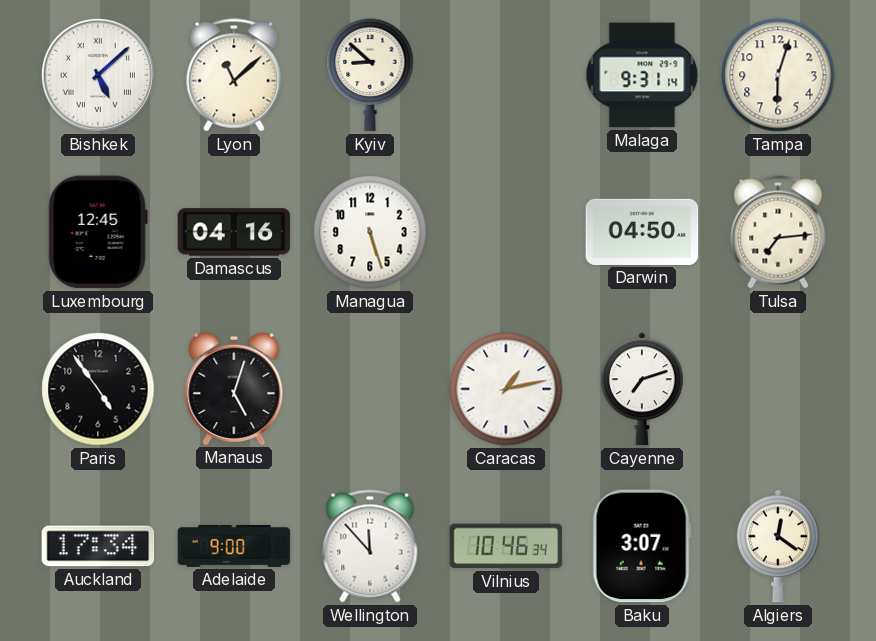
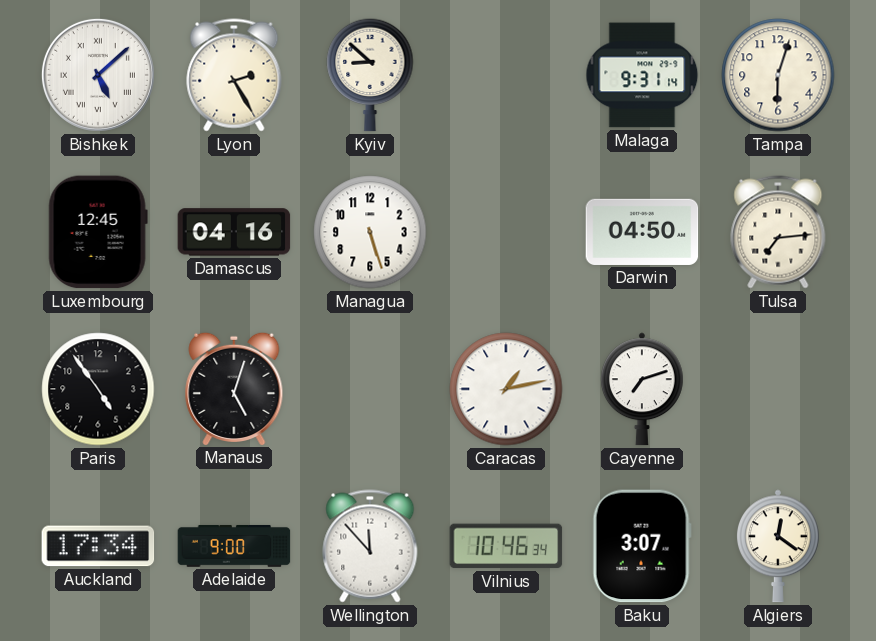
Lyon: 11:08 -> 2:25 (234, 75)
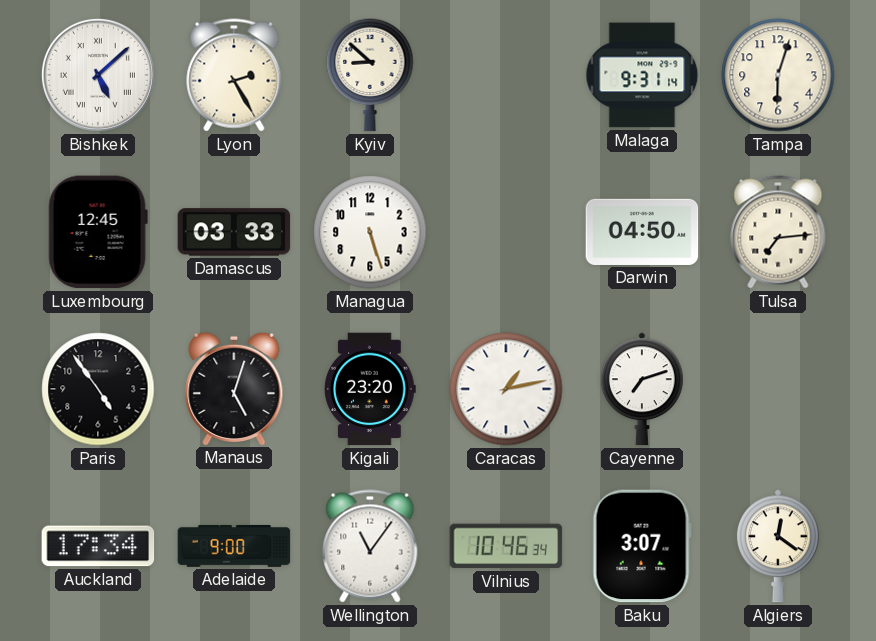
Damascus: 04:16 -> 03:33 (234, 232)
Kigali: none -> 23:20 (371, 389)
Wellington: 11:53 -> 11:06 (370, 546)
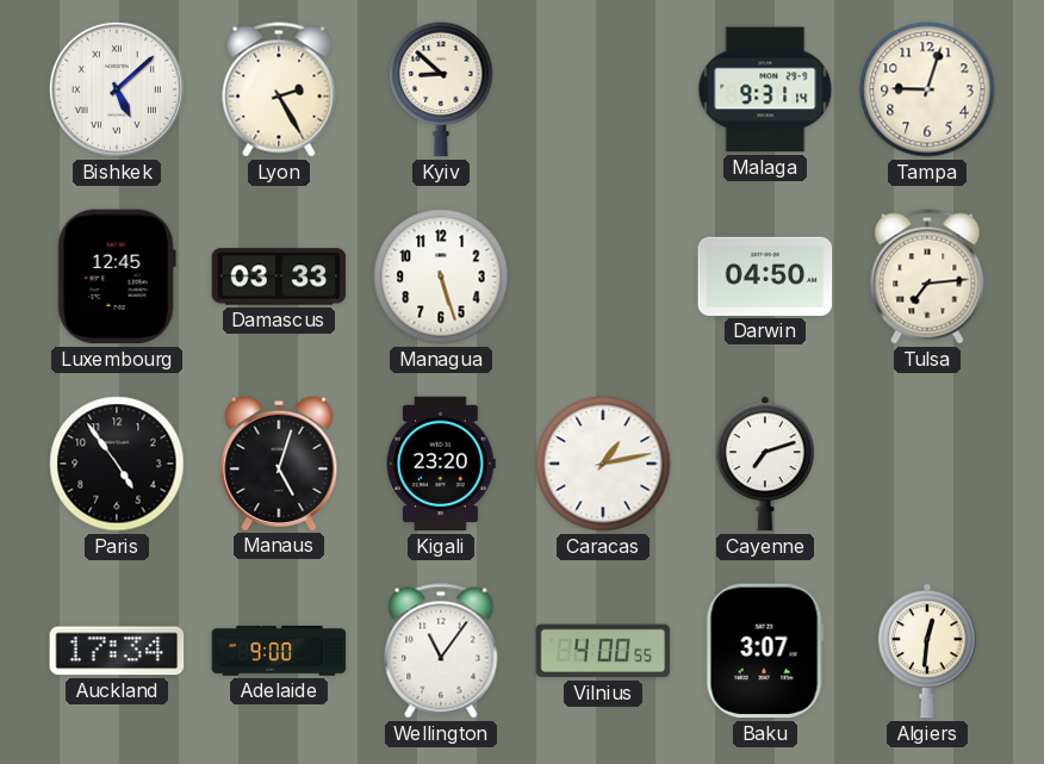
Tampa: 6:03 -> 9:03 (927, 89)
Vilnius: 10:46 -> 4:00 (603, 651)
Algiers: 12:21 -> 12:31 (927, 651)
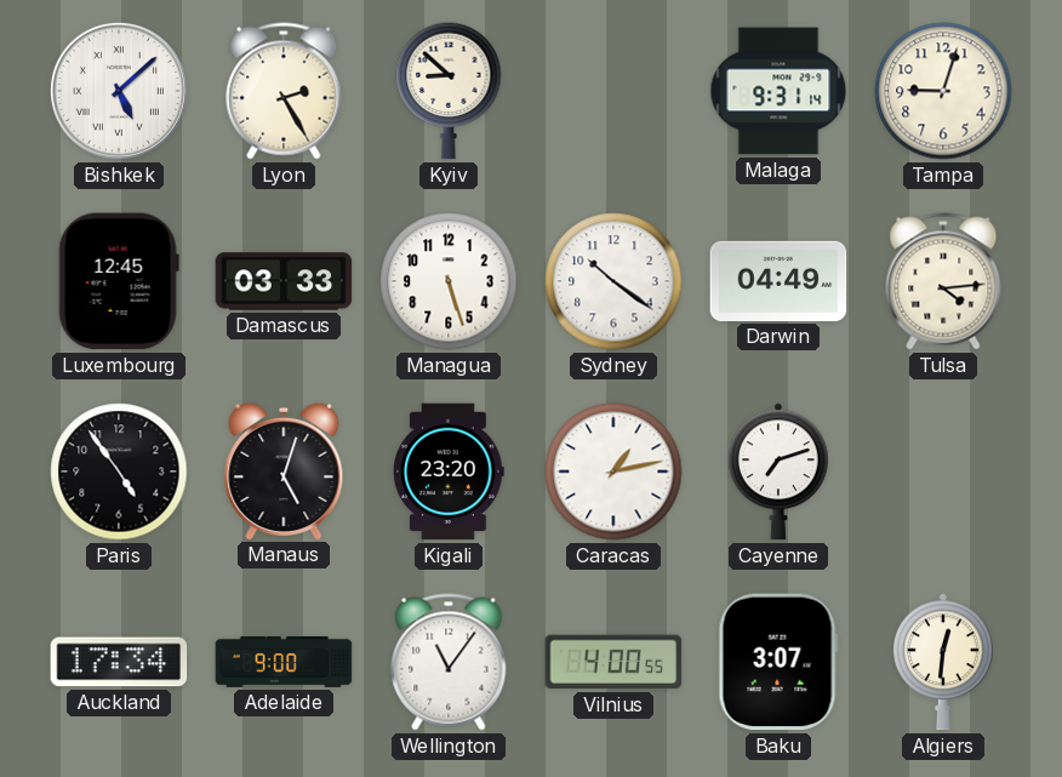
Sydney: none -> 10:21 (613, 281)
Darwin: 04:50 -> 04:49 (778, 281)
Tulsa: 7:14 -> 4:14 (943, 281)
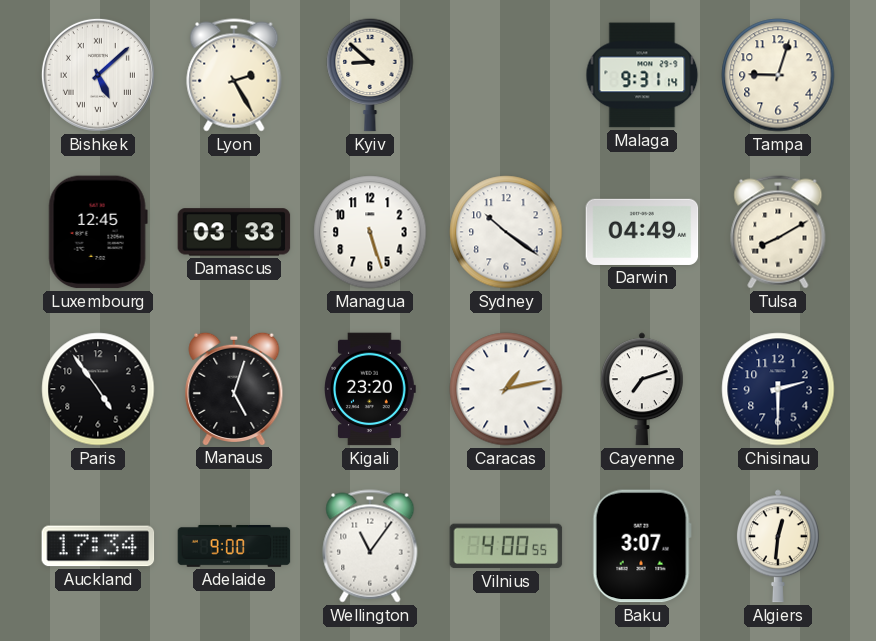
Tulsa: 4:14 -> 8:10 (778, 232)
Chisinau: none -> 2:30 (778, 389)
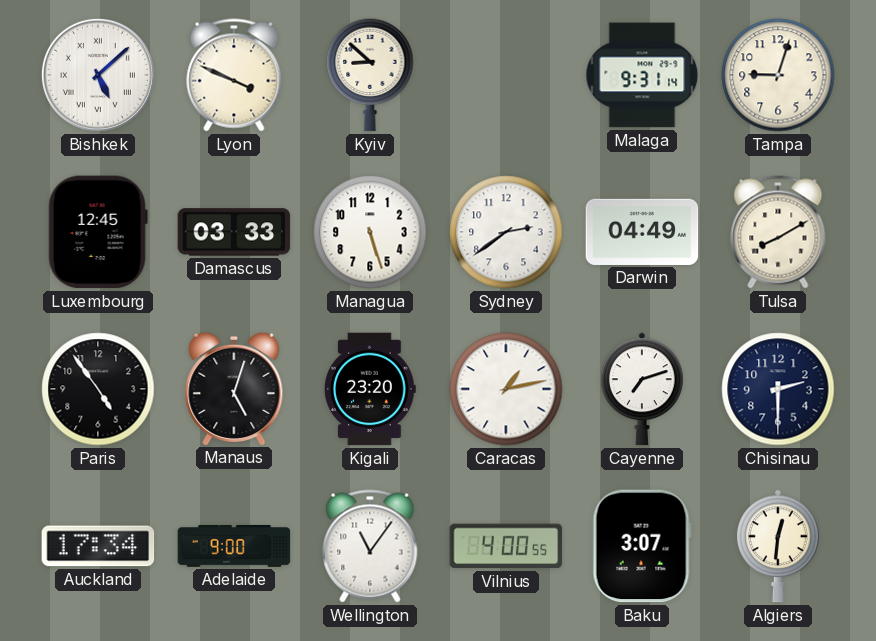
Lyon: 2:25 -> 3:49 (234, 75)
Sydney: 10:21 -> 2:39 (506, 232)
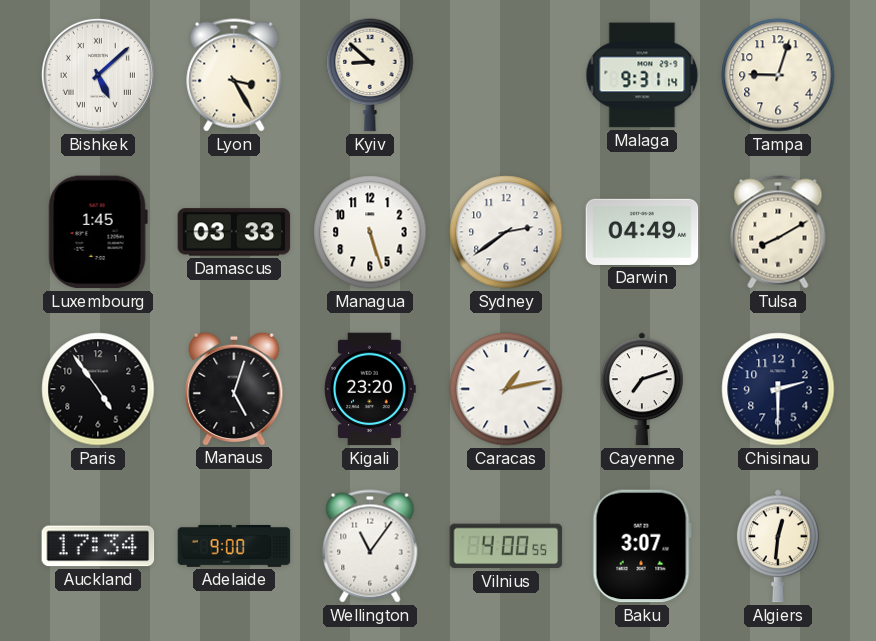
Lyon: 3:49 -> 3:25 (234, 75)
Luxembourg: 12:45 -> 1:45 (98, 232)
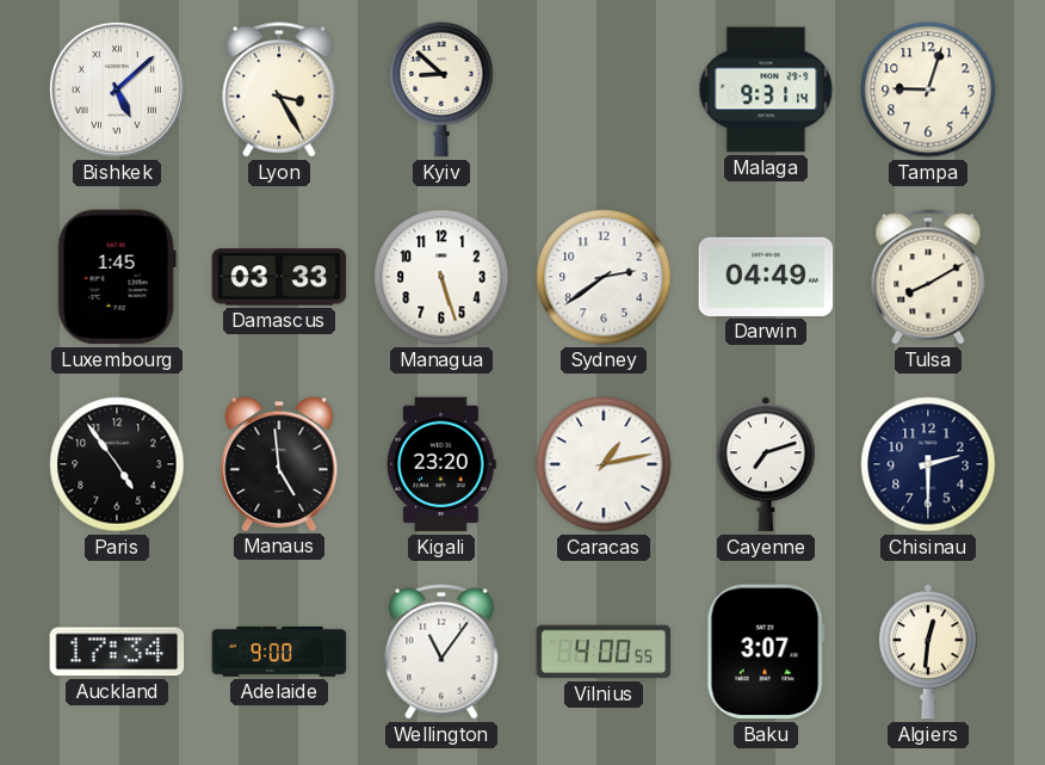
Manaus: 5:03 -> 4:59 (279, 463)
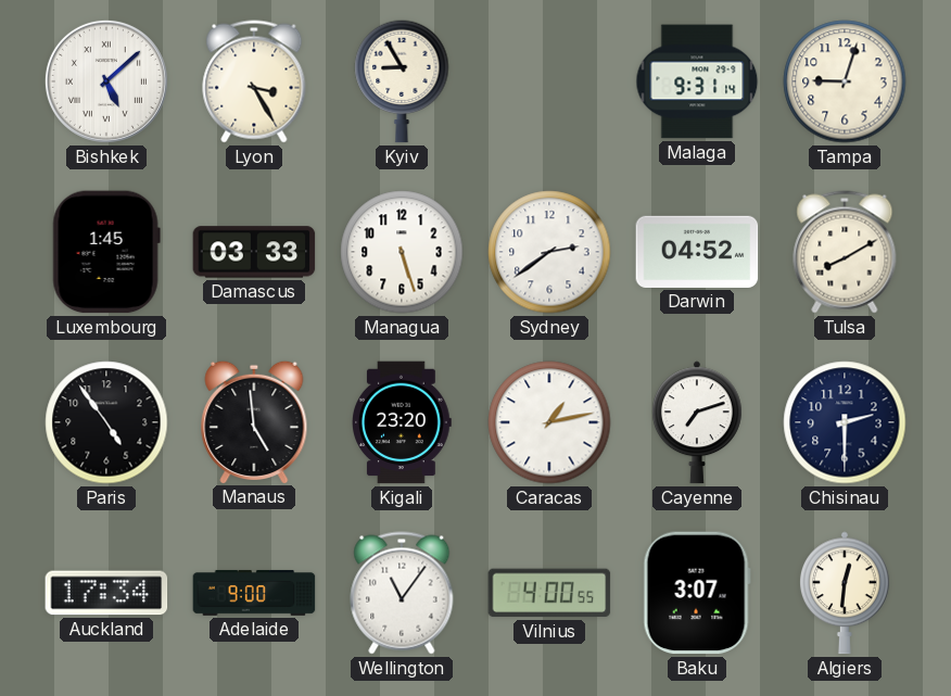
Kyiv: 8:52 -> 8:55 (402, 81)
Darwin: 04:49 -> 04:52 (697, 252)
